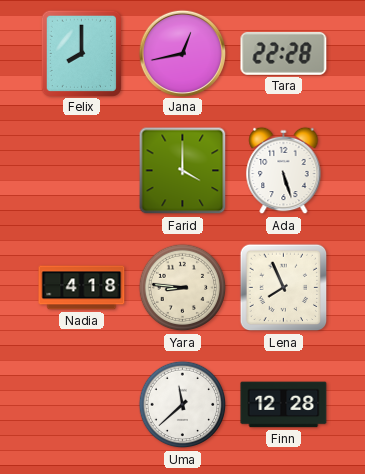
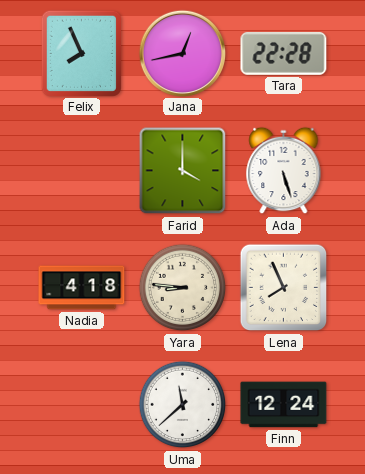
Felix: 8:00 -> 7:56 (81, 53)
Finn: 12:28 -> 12:24 (284, 405)
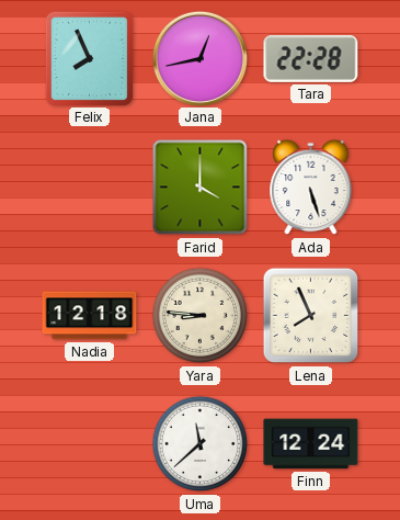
Nadia: 4:18 -> 12:18 (90, 316)
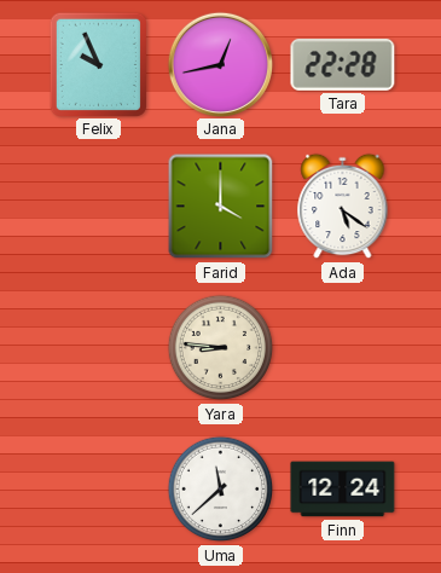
Felix: 7:56 -> 9:56 (98, 64)
Ada: 5:27 -> 5:21 (343, 207)
Nadia: 12:18 -> none (90, 316)
Lena: 7:56 -> none (311, 316)
